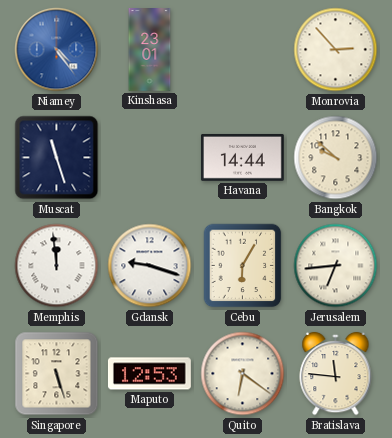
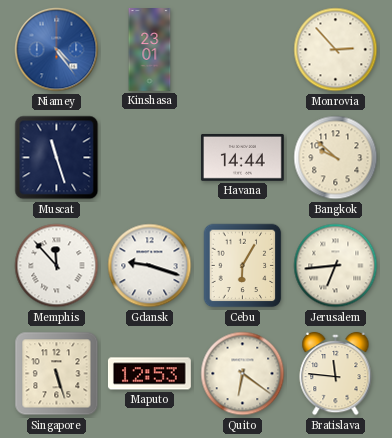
Memphis: 11:59 -> 11:53 (57, 266)
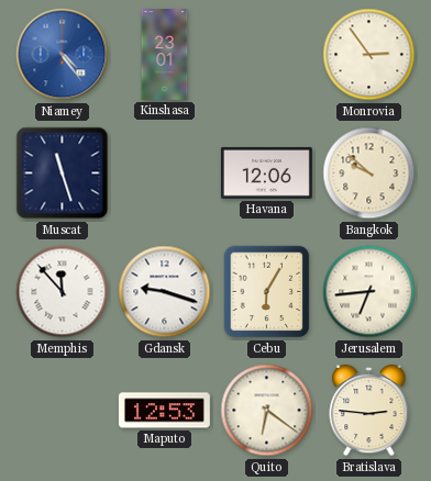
Monrovia: 2:53 -> 2:54 (369, 55)
Havana: 14:44 -> 12:06 (266, 172)
Singapore: 5:27 -> none (57, 374)
Bratislava: 11:46 -> 2:46 (369, 411)
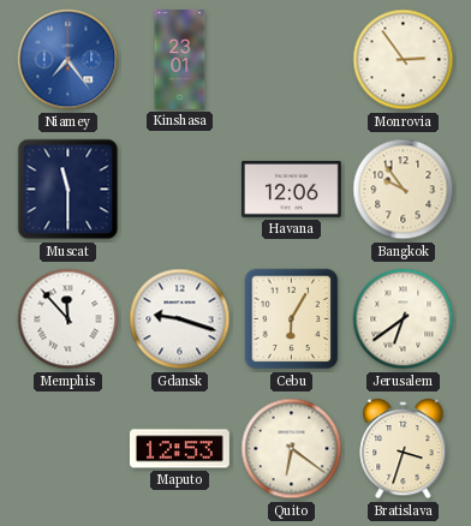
Niamey: 4:24 -> 7:24 (68, 60)
Muscat: 11:27 -> 11:30 (68, 190)
Bangkok: 9:52 -> 9:54 (404, 190)
Jerusalem: 6:44 -> 6:39 (404, 319)
Bratislava: 2:46 -> 3:33 (404, 449)
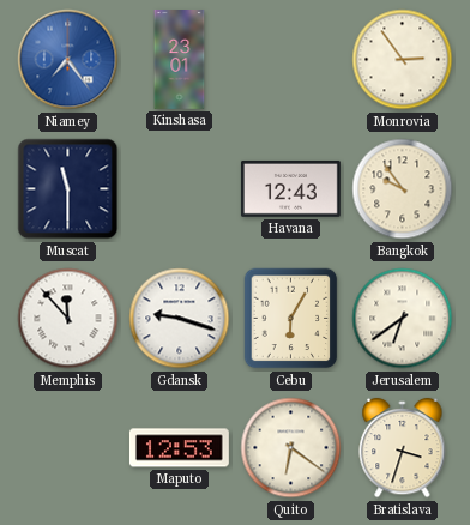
Havana: 12:06 -> 12:43 (290, 188)
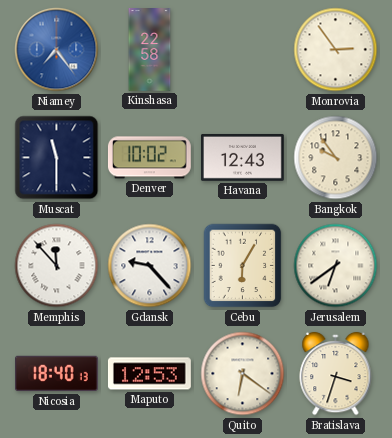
Kinshasa: 23:01 -> 22:58 (150, 50)
Denver: none -> 10:02 (149, 158)
Gdansk: 9:18 -> 9:23 (150, 266)
Nicosia: none -> 18:40 (57, 374)
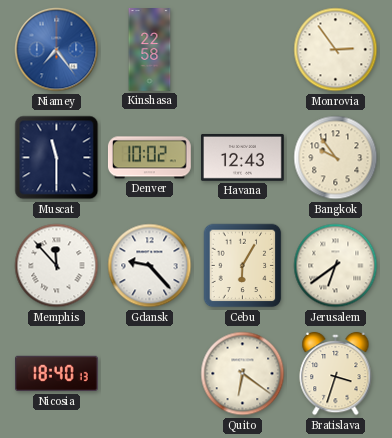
Maputo: 12:53 -> none (149, 374)
